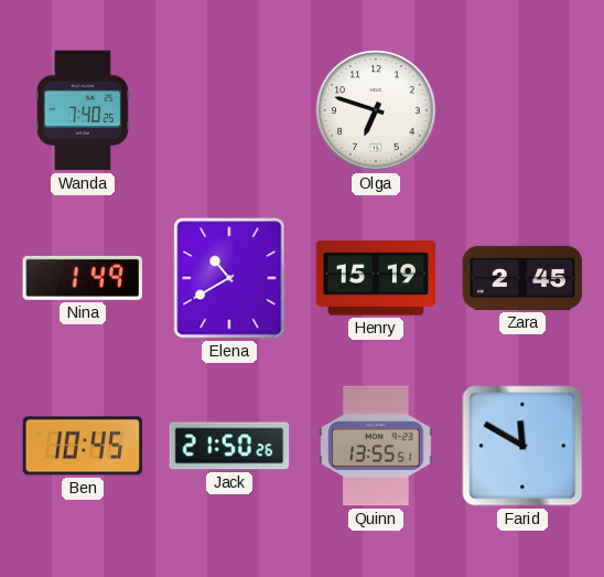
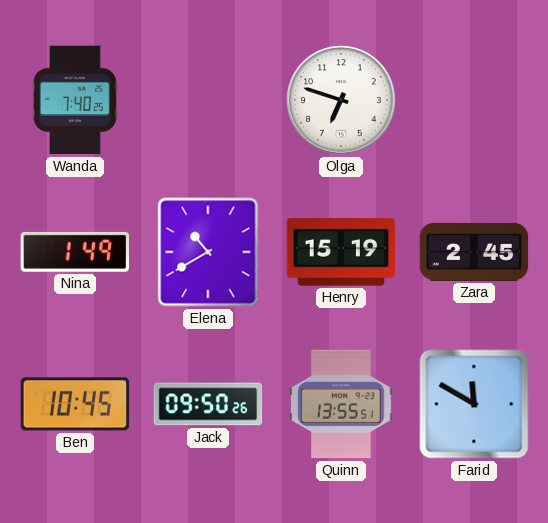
Jack: 21:50 -> 09:50 (208, 404)
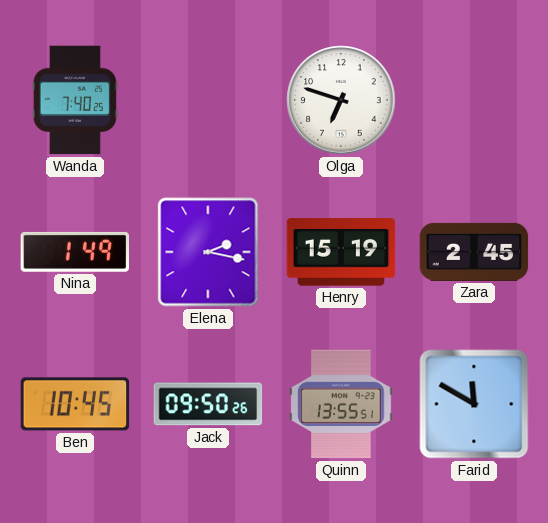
Elena: 10:40 -> 2:17 (208, 252)
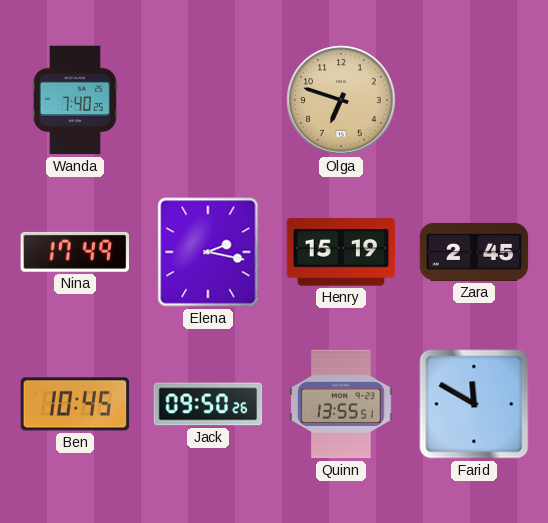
Olga dial: white -> champagne (341, 100)
Nina: 1:49 -> 17:49 (74, 252)
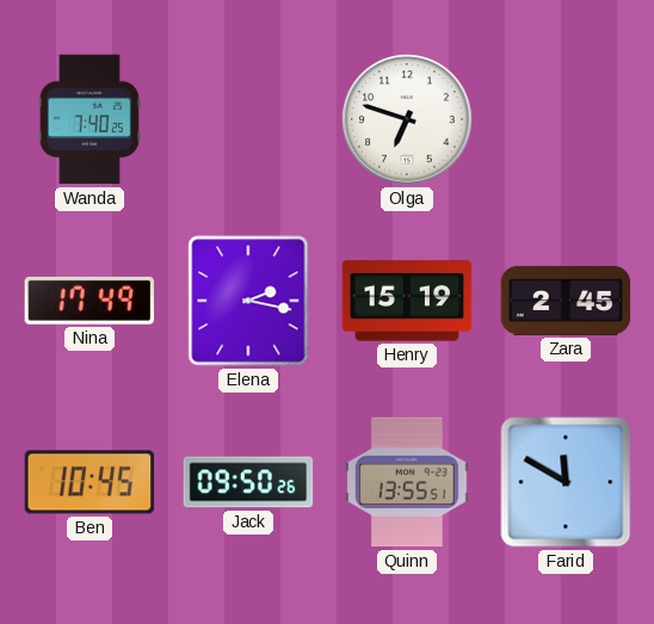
Olga dial: champagne -> white (407, 119)
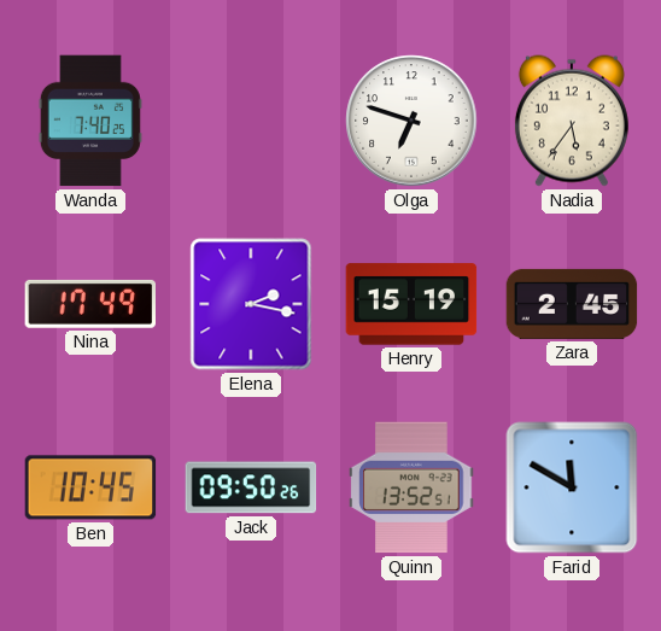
Nadia: none -> 5:36 (572, 121)
Quinn: 13:55 -> 13:52 (411, 487)
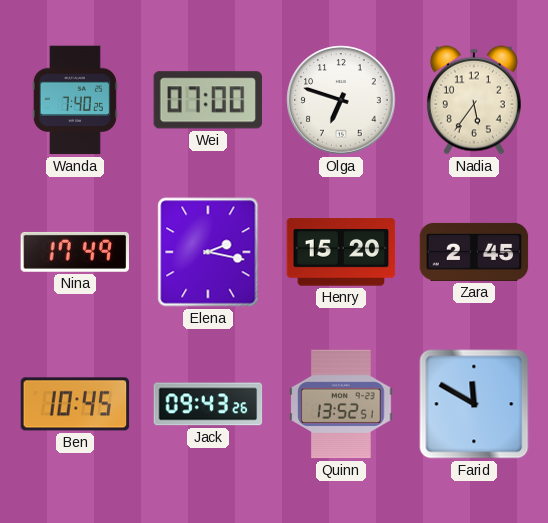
Wei: none -> 07:00 (207, 100)
Henry: 15:19 -> 15:20 (341, 252)
Jack: 09:50 -> 09:43 (208, 404)
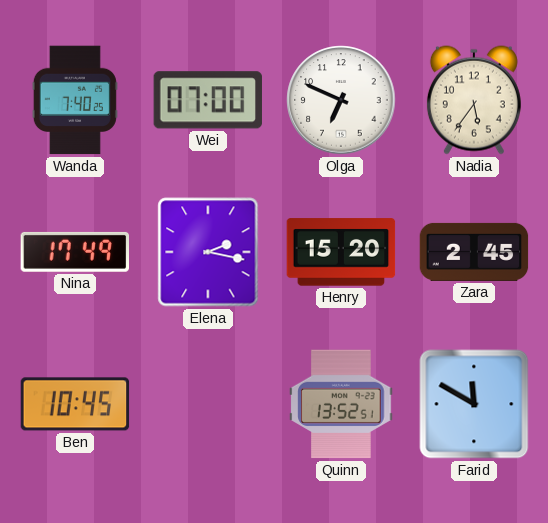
Olga: 6:48 -> 6:49 (341, 100)
Jack: 09:43 -> none (208, 404)
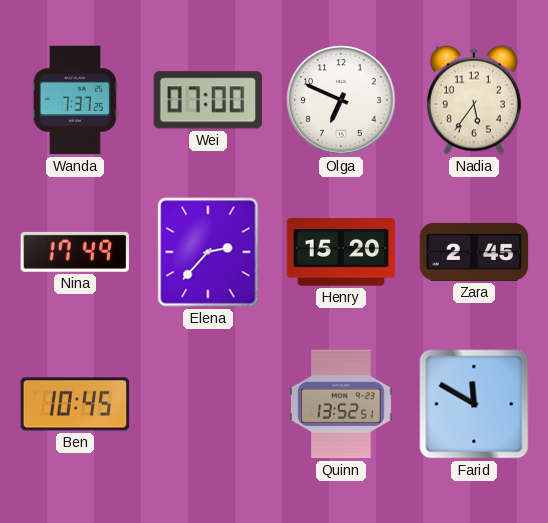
Wanda: 7:40 -> 7:37 (75, 100)
Elena: 2:17 -> 2:37 (208, 252)
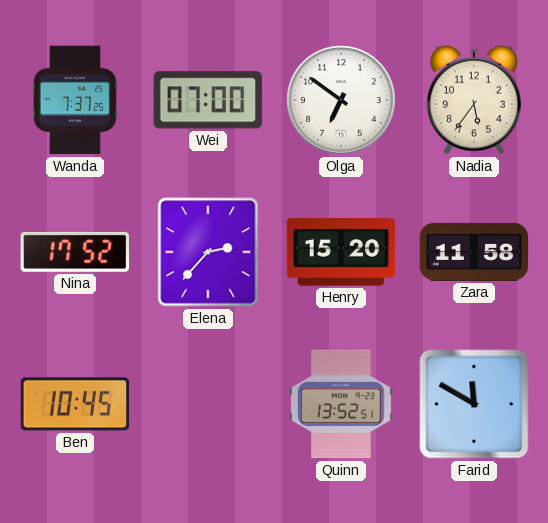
Olga: 6:49 -> 6:51 (341, 100)
Nina: 17:49 -> 17:52 (74, 252)
Zara: 2:45 -> 11:58 (474, 252)
